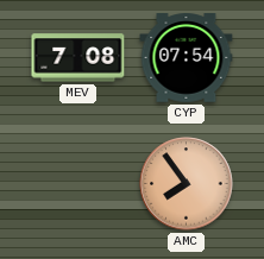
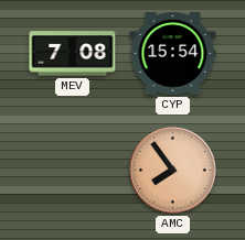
CYP: 07:54 -> 15:54 (173, 54)
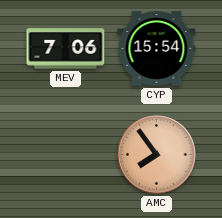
MEV: 7:08 -> 7:06 (66, 49)
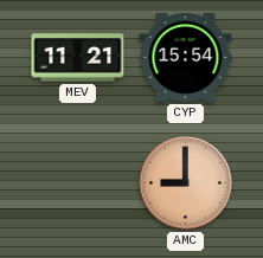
MEV: 7:06 -> 11:21 (78, 58)
AMC: 7:54 -> 9:00 (186, 183)
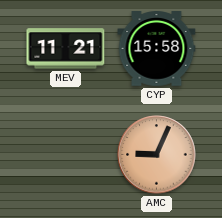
CYP: 15:54 -> 15:58 (157, 49)
AMC: 9:00 -> 9:04 (157, 155)
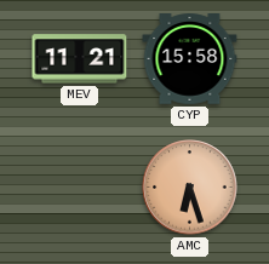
AMC: 9:04 -> 6:27 (190, 188)
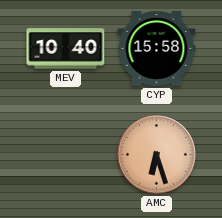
MEV: 11:21 -> 10:40 (66, 49)
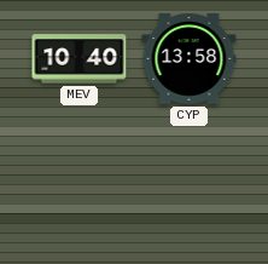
CYP: 15:58 -> 13:58 (190, 59)
AMC: 6:27 -> none (157, 155)
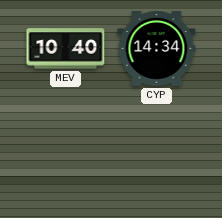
CYP: 13:58 -> 14:34 (157, 49)
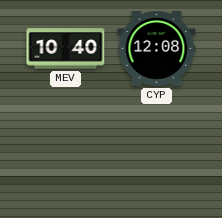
CYP: 14:34 -> 12:08 (157, 49)
